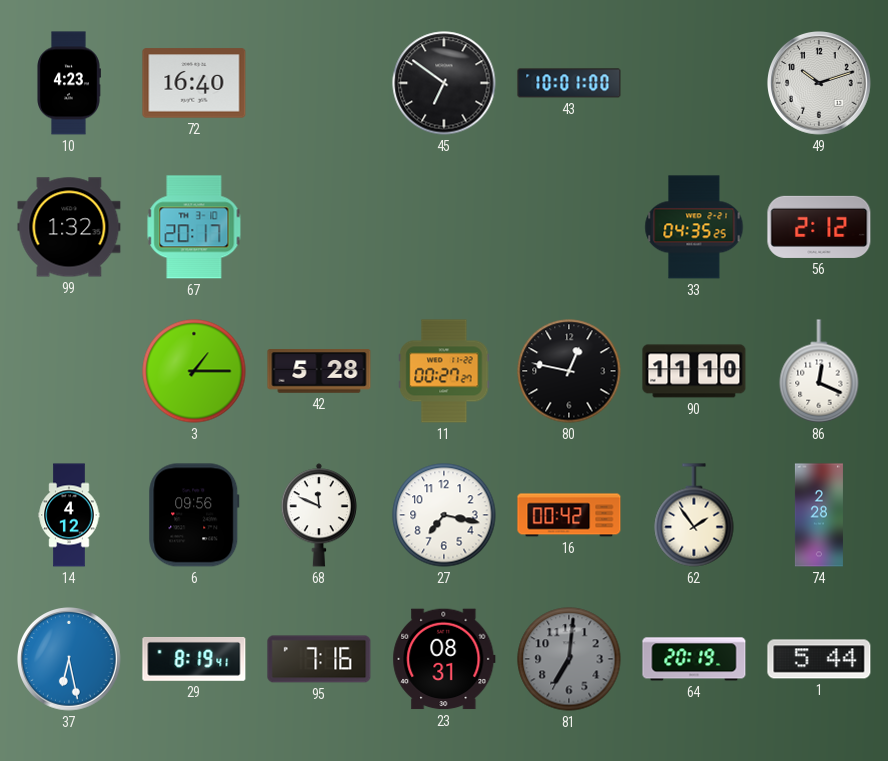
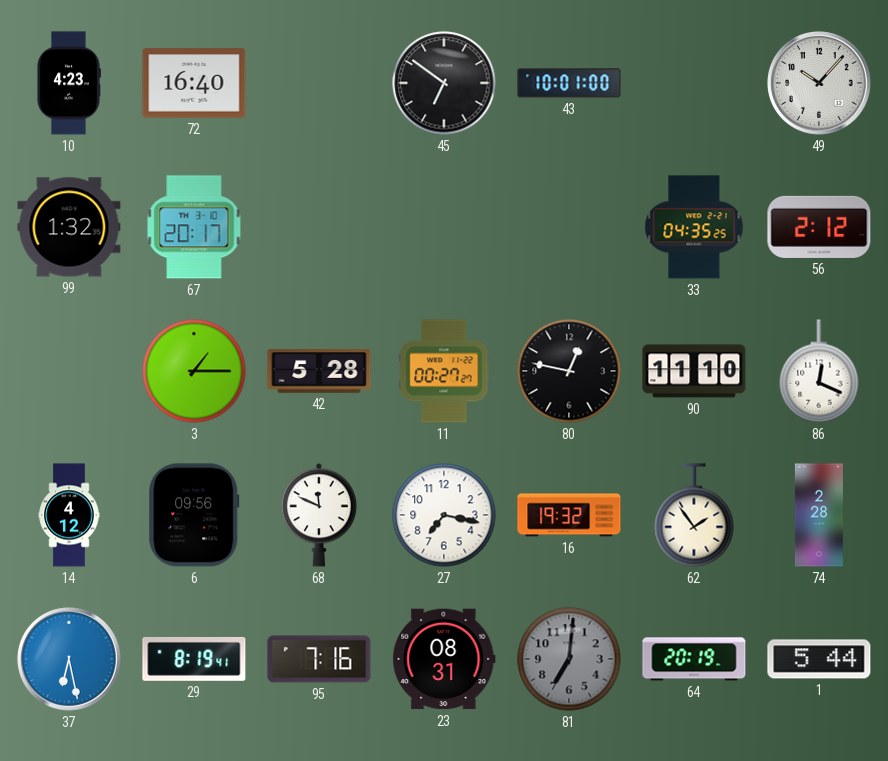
49: 10:12 -> 10:07 (819, 83)
16: 00:42 -> 19:32 (569, 515)
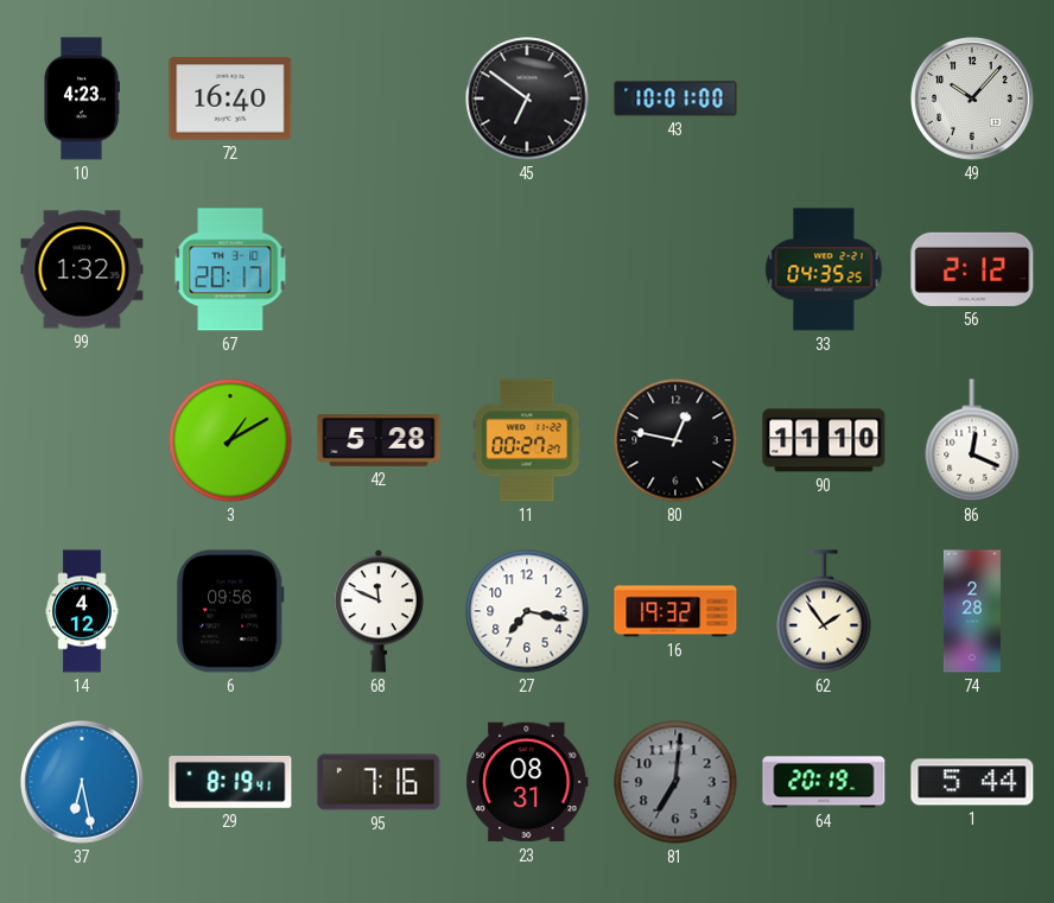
3: 1:15 -> 1:10 (230, 440)
